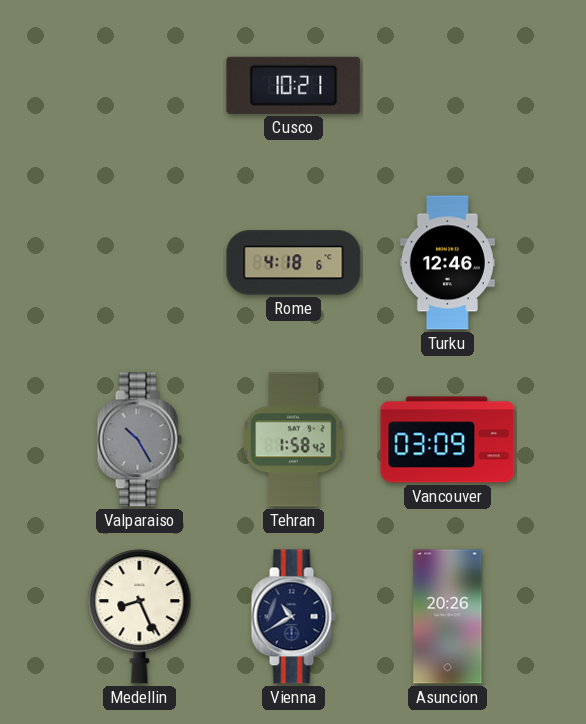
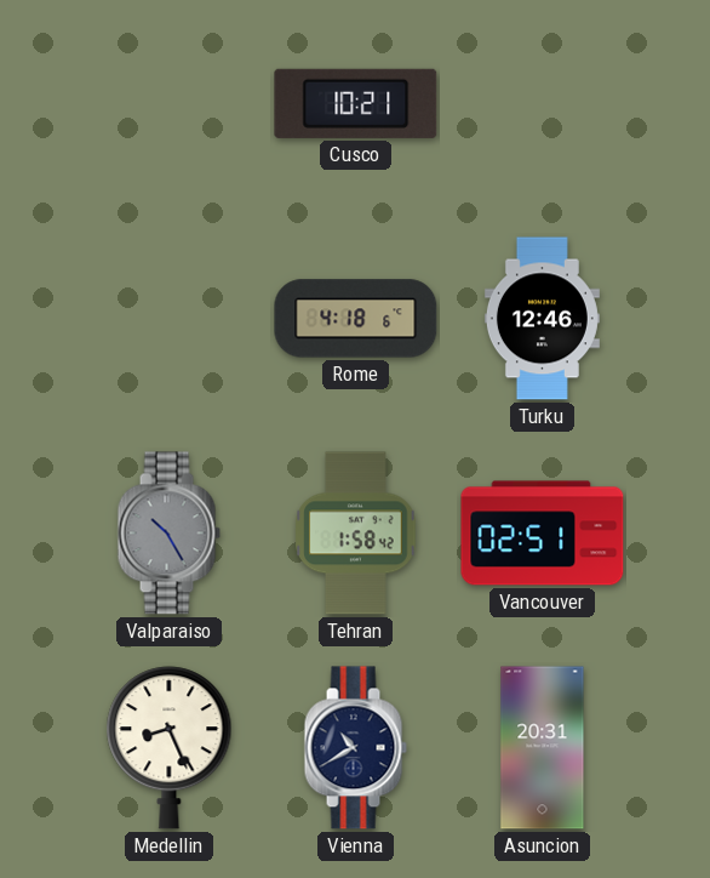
Vancouver: 03:09 -> 02:51 (543, 534)
Asuncion: 20:26 -> 20:31 (543, 748)
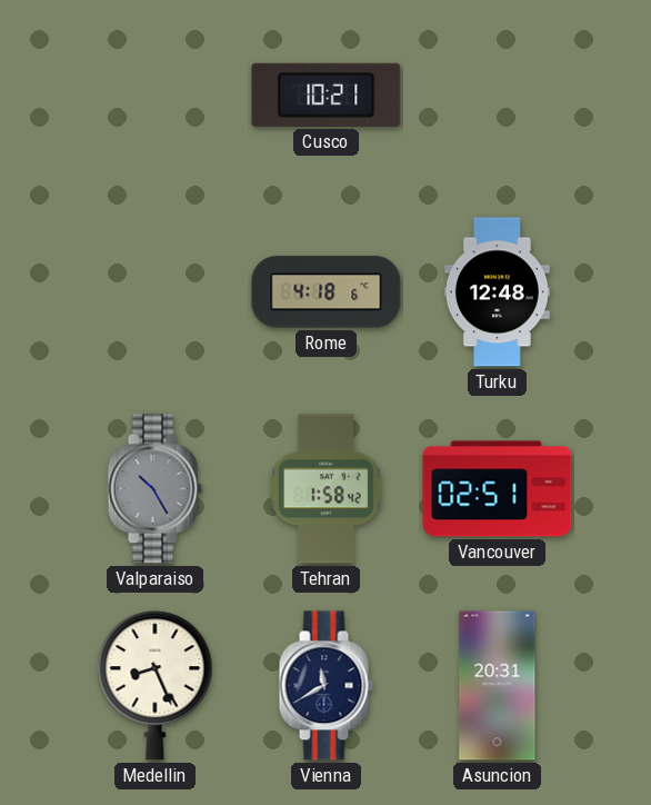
Turku: 12:46 -> 12:48 (497, 292)
Vienna: 10:40 -> 11:40 (325, 686)
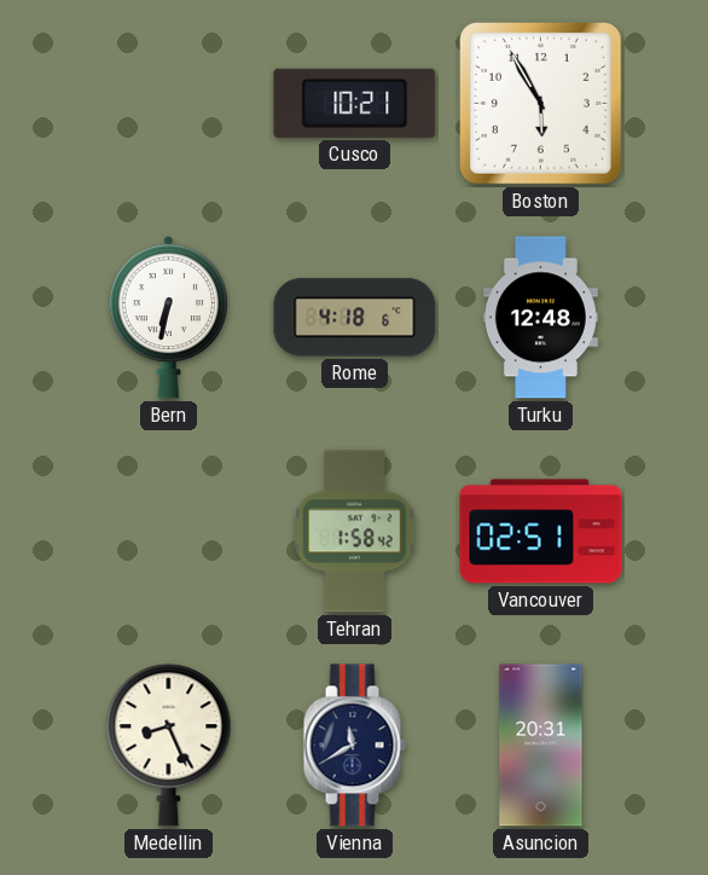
Boston: none -> 5:55 (540, 103)
Bern: none -> 6:32 (169, 317)
Valparaiso: 10:25 -> none (154, 489)
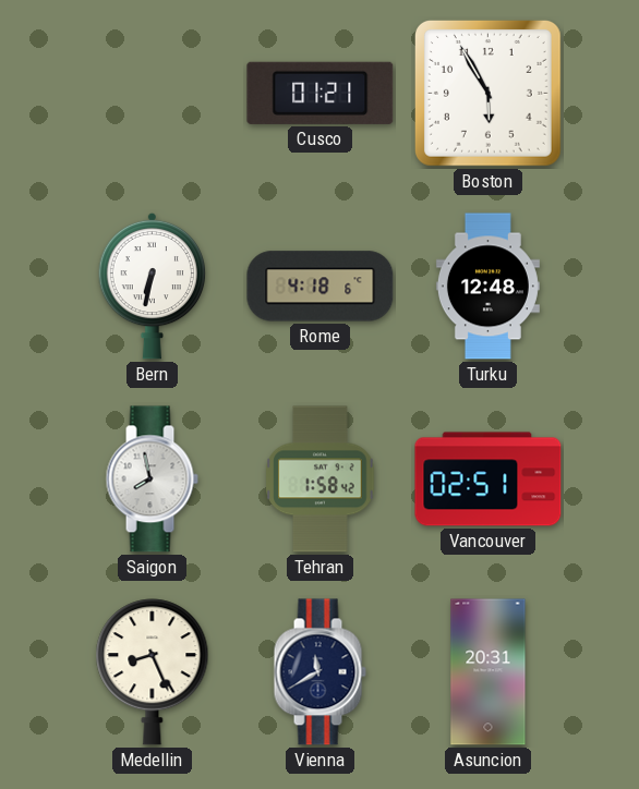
Cusco: 10:21 -> 01:21 (321, 93)
Saigon: none -> 7:58 (152, 480)
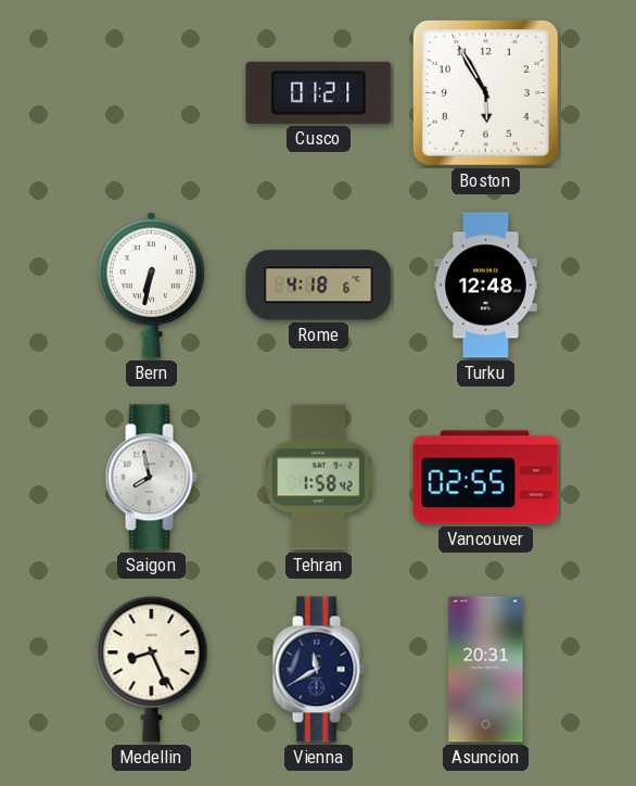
Vancouver: 02:51 -> 02:55 (486, 478)
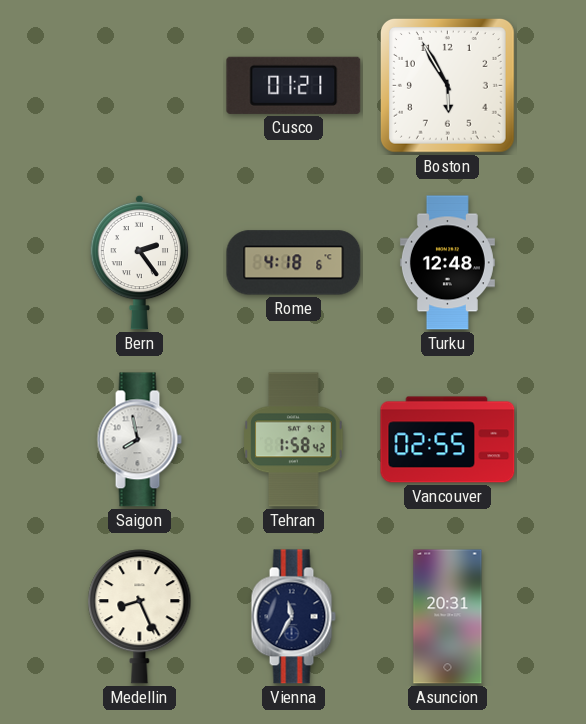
Bern: 6:32 -> 2:24 (140, 262)
Vienna: 11:40 -> 11:35 (293, 617)
